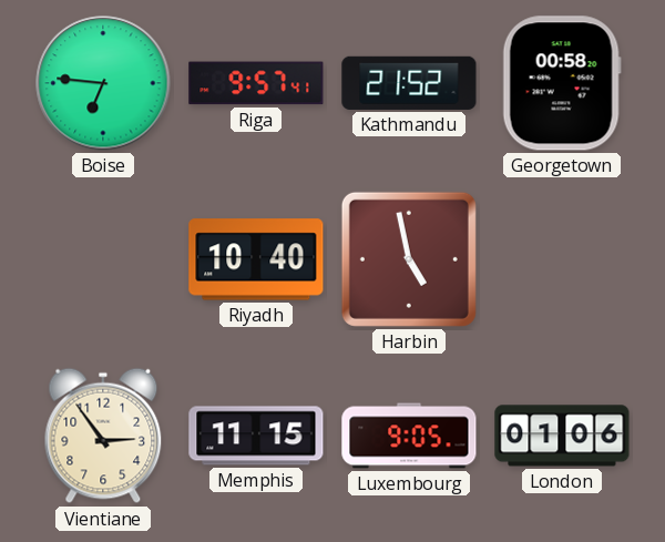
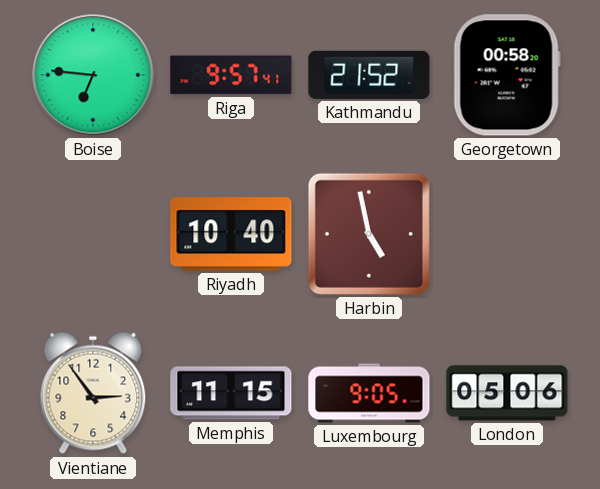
London: 01:06 -> 05:06 (507, 393)
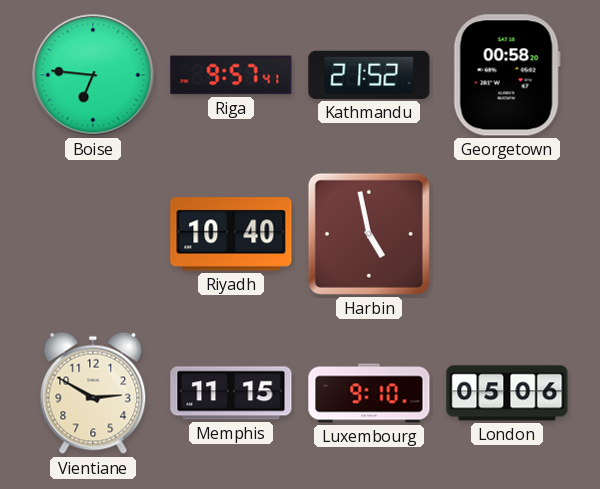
Vientiane: 2:54 -> 2:50 (93, 393)
Luxembourg: 9:05 -> 9:10 (369, 393)
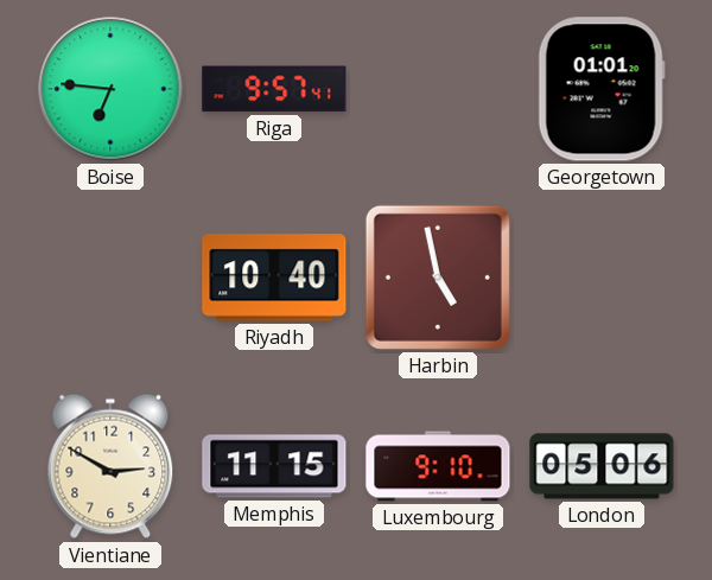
Kathmandu: 21:52 -> none (369, 75)
Georgetown: 00:58 -> 01:01 (602, 89)
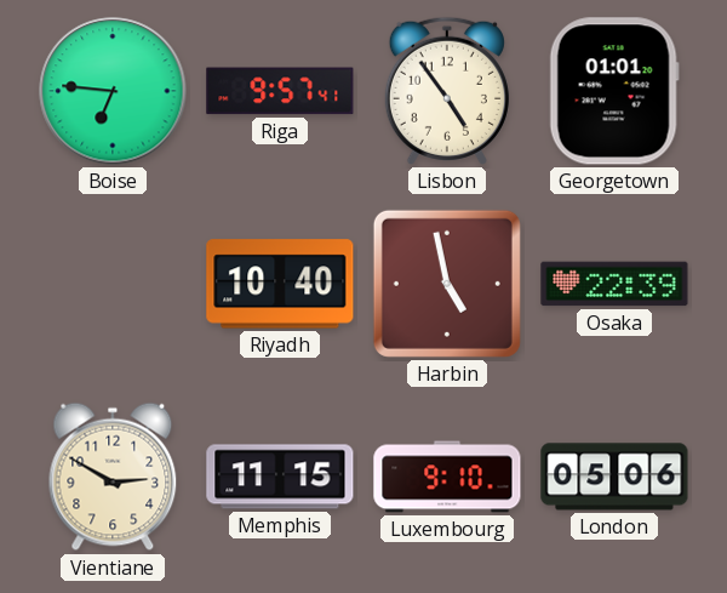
Lisbon: none -> 4:54 (447, 91)
Osaka: none -> 22:39 (614, 284)
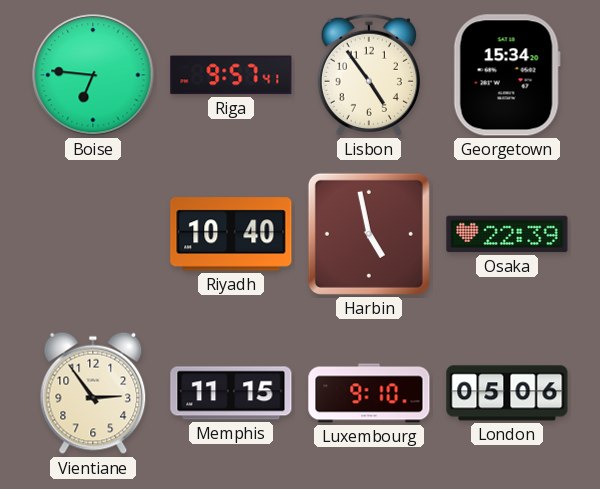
Georgetown: 01:01 -> 15:34 (507, 75)
Vientiane: 2:50 -> 2:54 (93, 393)
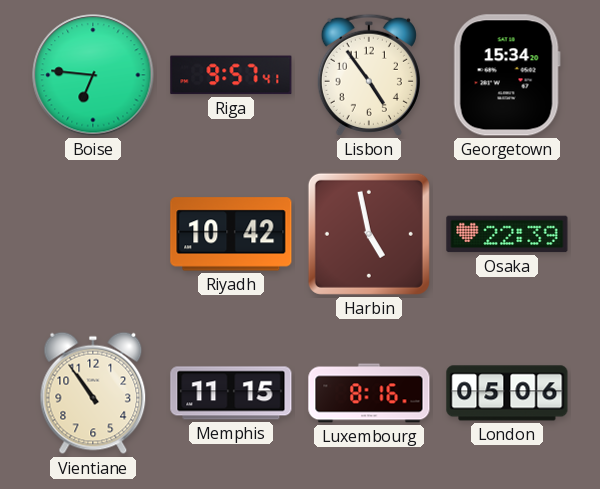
Riyadh: 10:40 -> 10:42 (231, 234)
Vientiane: 2:54 -> 10:54 (93, 393)
Luxembourg: 9:10 -> 8:16 (369, 393)
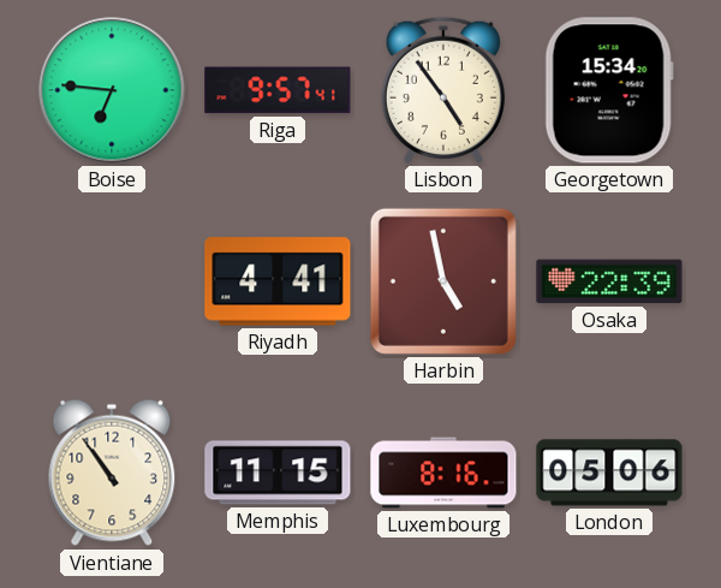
Riyadh: 10:42 -> 4:41 (278, 281)
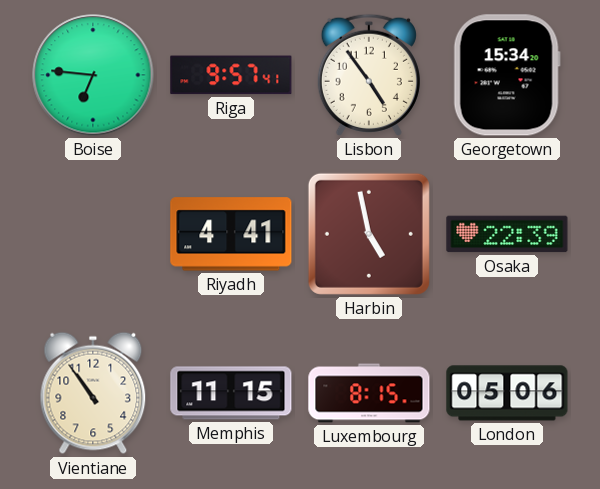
Luxembourg: 8:16 -> 8:15 (369, 393)
